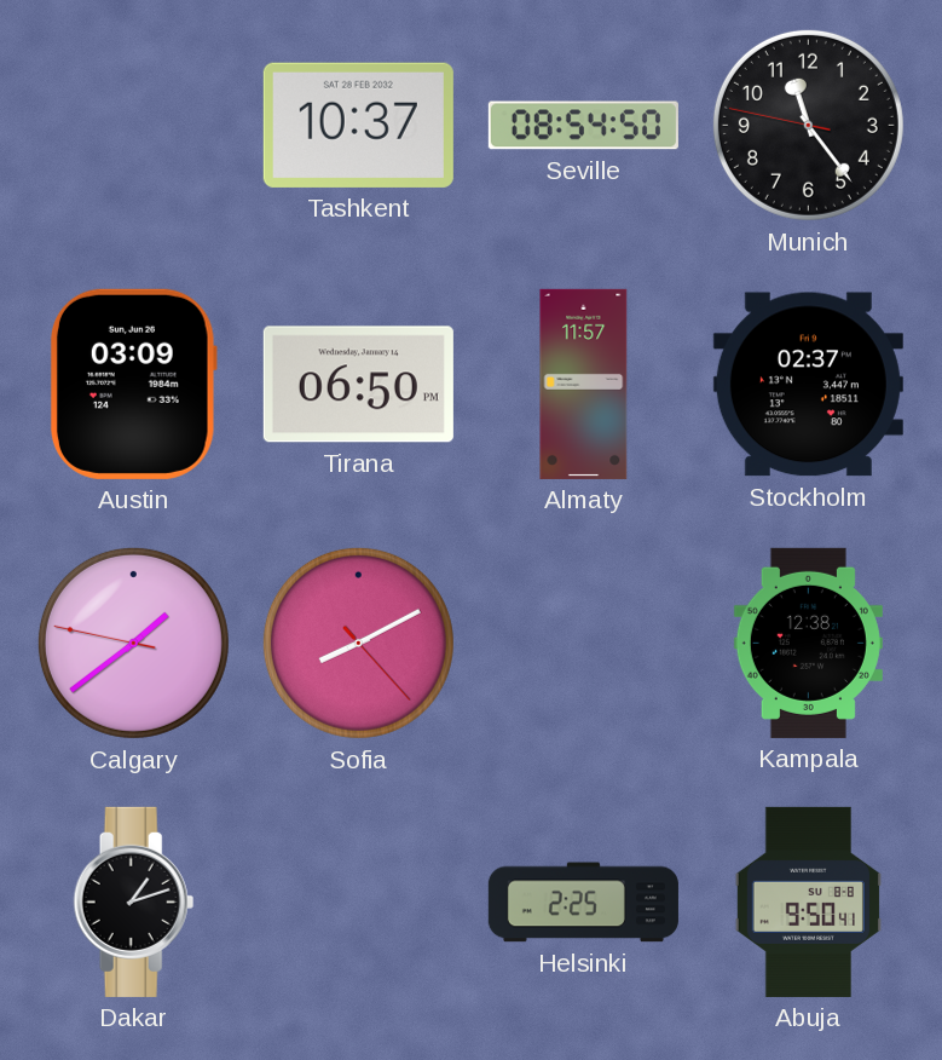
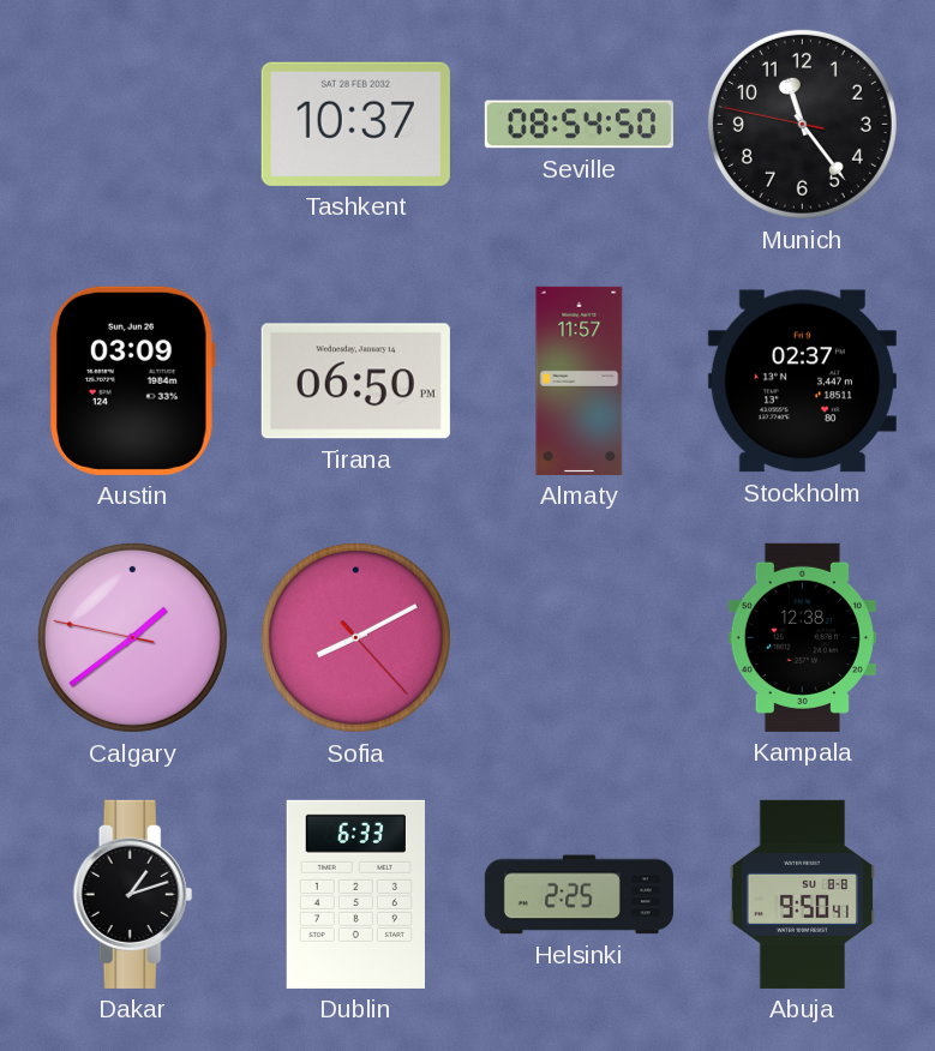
Dublin: none -> 6:33 (355, 894)
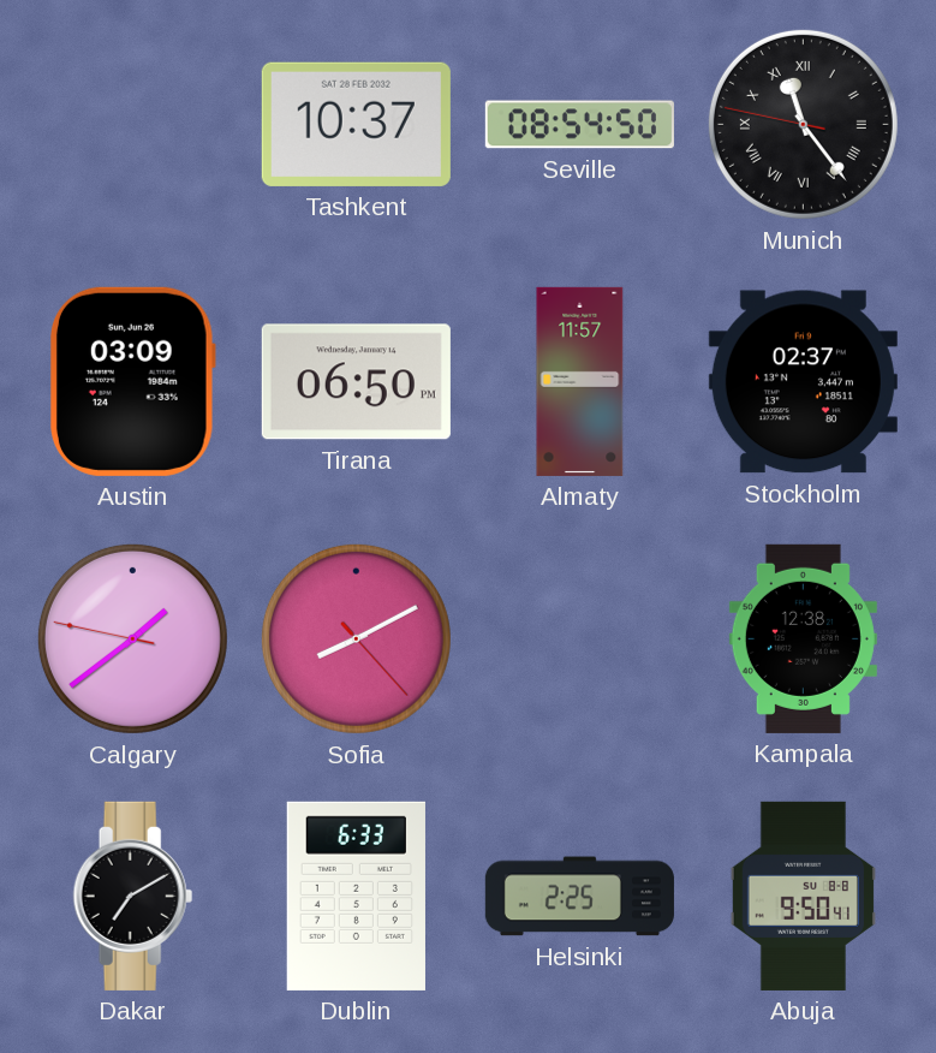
Munich numerals: Arabic -> Roman (803, 124)
Dakar: 1:12 -> 7:10 (133, 896)
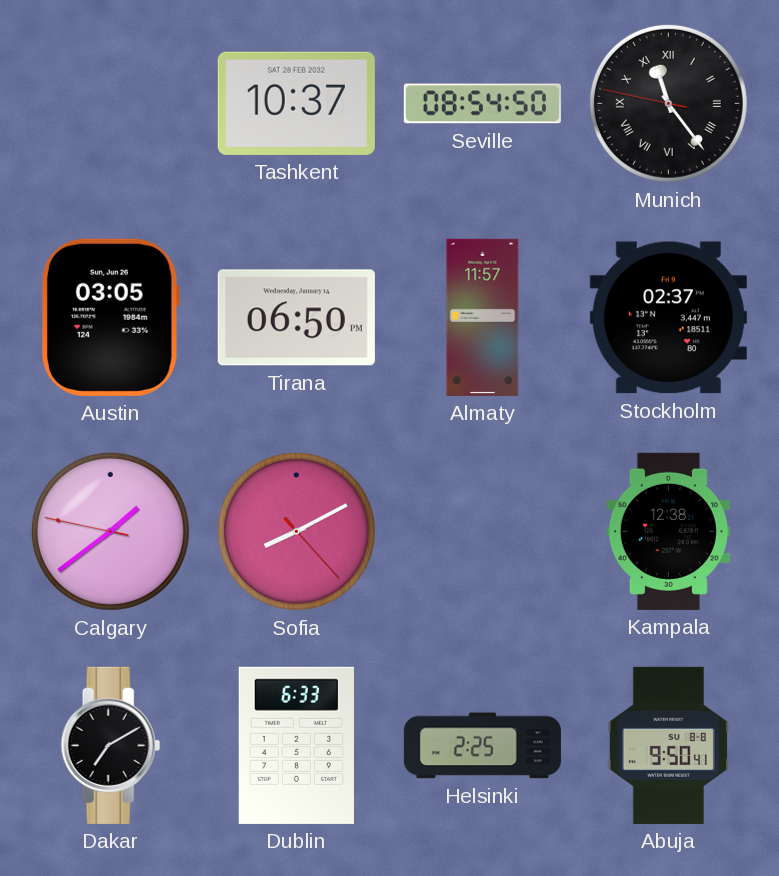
Austin: 03:09 -> 03:05 (110, 317)
